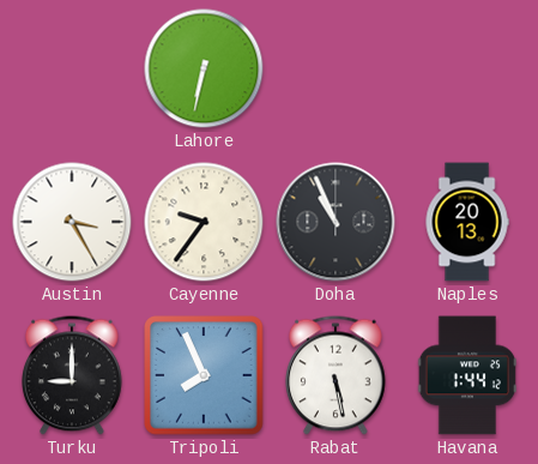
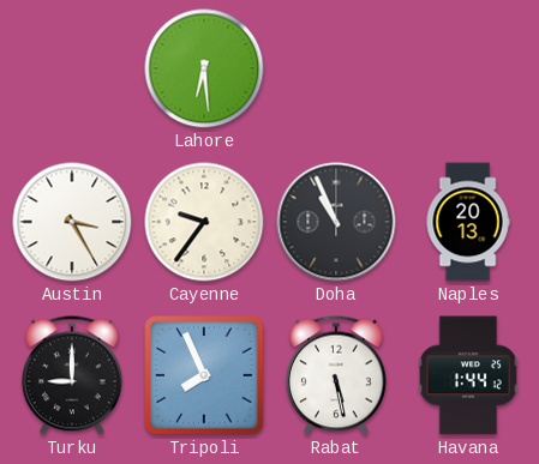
Lahore: 6:32 -> 6:29 (204, 68)
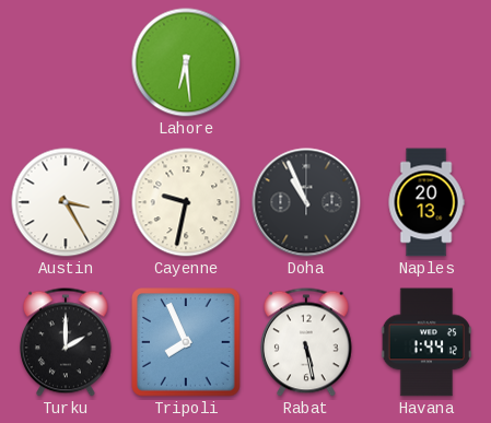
Cayenne: 9:36 -> 9:32 (186, 202)
Turku: 9:00 -> 2:00 (67, 342)
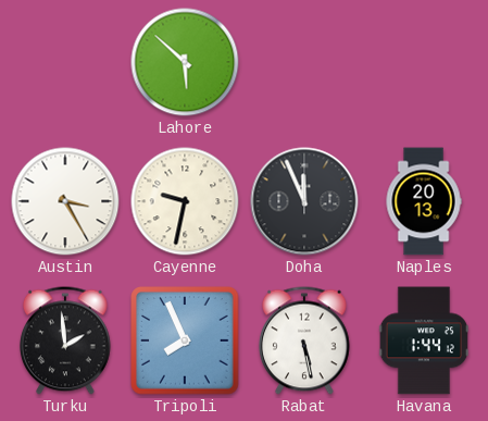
Lahore: 6:29 -> 5:52 (185, 62)
Doha: 10:56 -> 11:56 (304, 201)
Turku: 2:00 -> 1:59 (66, 340)
